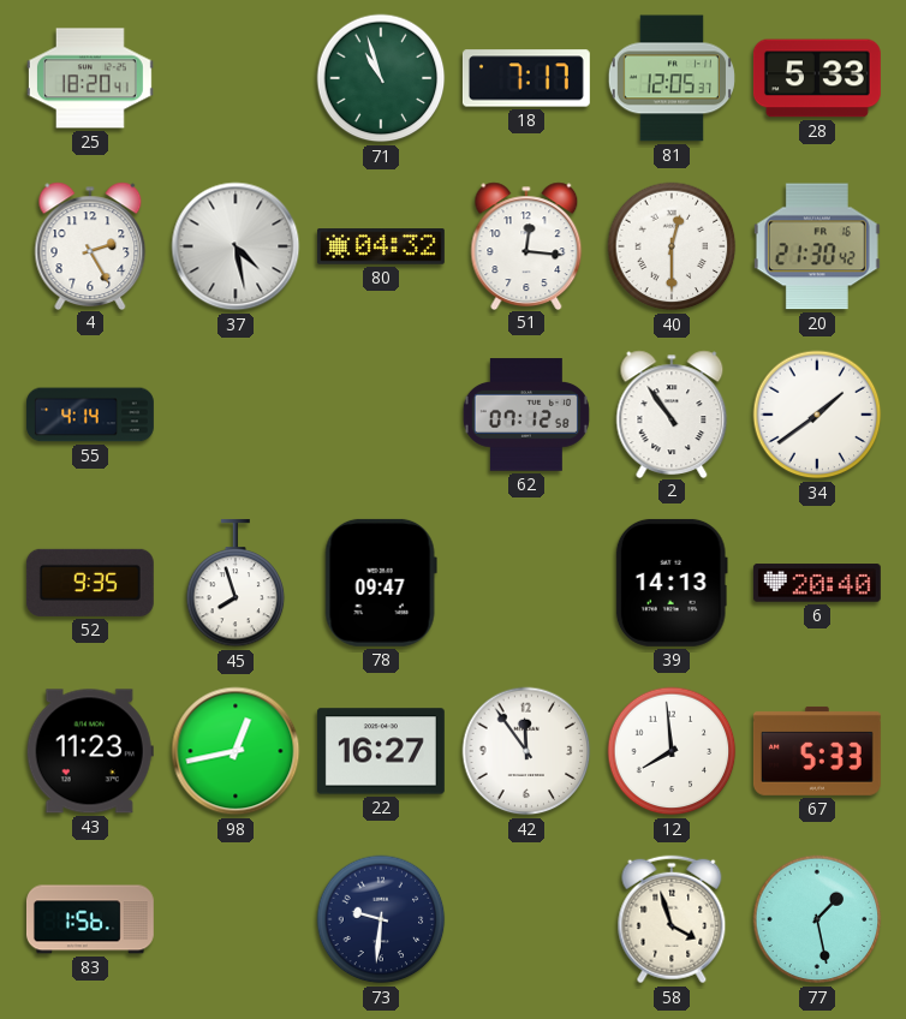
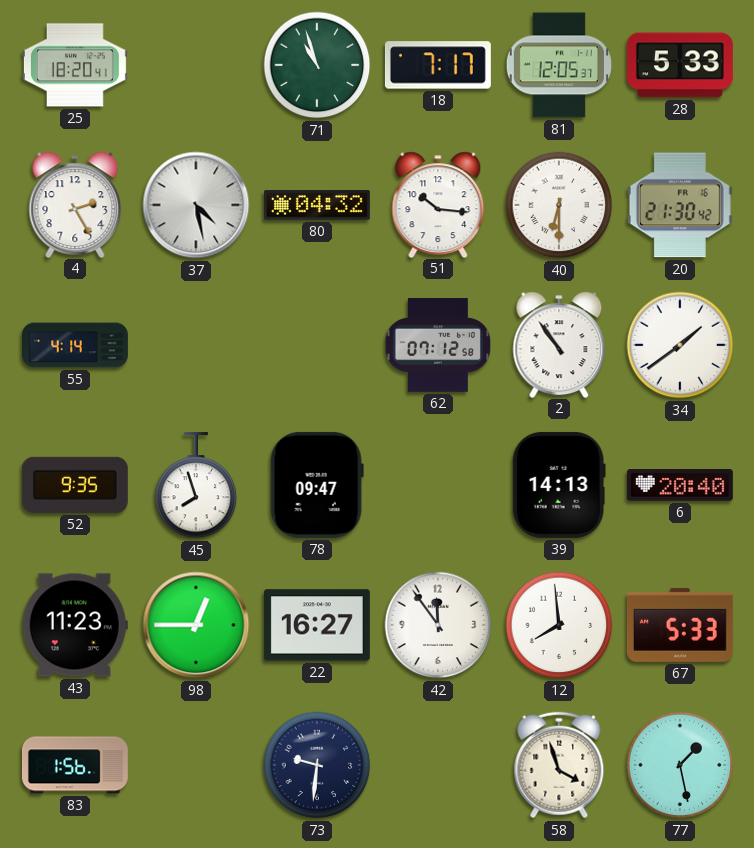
51: 12:16 -> 10:16 (438, 204)
40: 12:30 -> 6:30 (559, 205)
98: 12:43 -> 12:45 (196, 625)
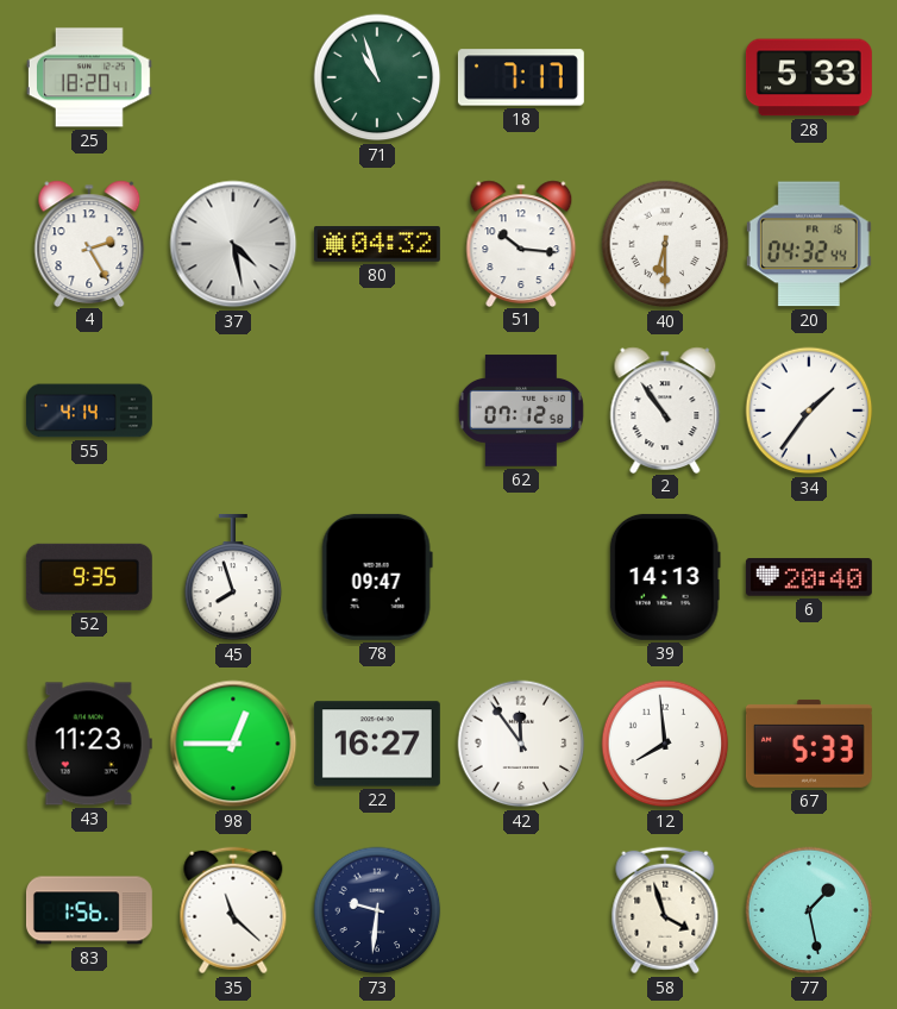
81: 12:05 -> none (559, 65)
20: 21:30 -> 04:32 (809, 244)
34: 1:39 -> 1:36 (809, 411)
35: none -> 11:22 (233, 910)
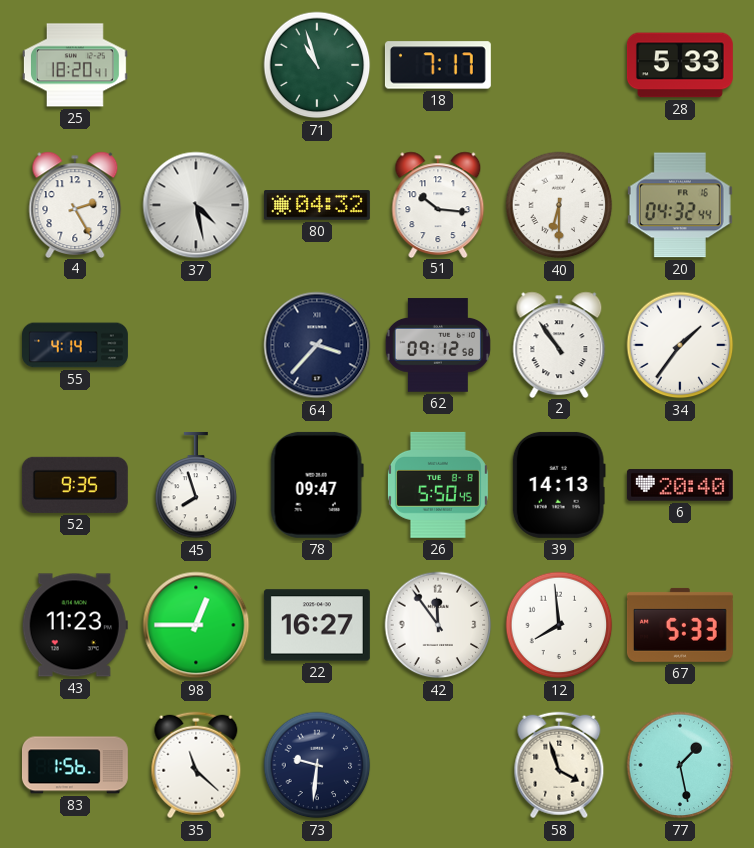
64: none -> 3:37 (317, 345)
62: 07:12 -> 09:12 (438, 345)
26: none -> 5:50 (438, 485)
